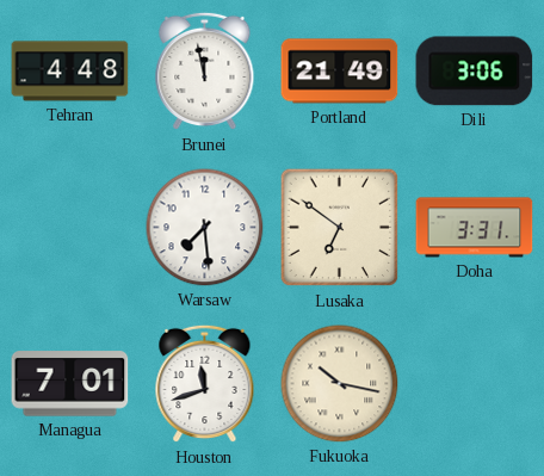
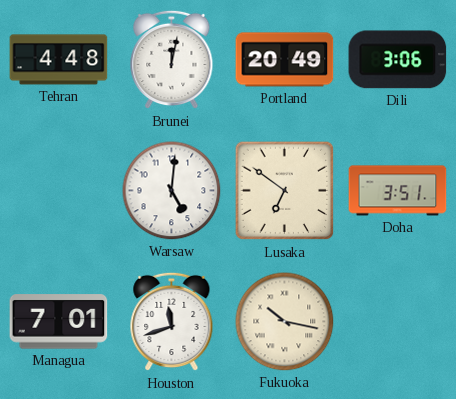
Brunei: 11:58 -> 12:02 (172, 60)
Portland: 21:49 -> 20:49 (285, 60)
Warsaw: 7:29 -> 5:01 (172, 191)
Doha: 3:31 -> 3:51 (398, 191)
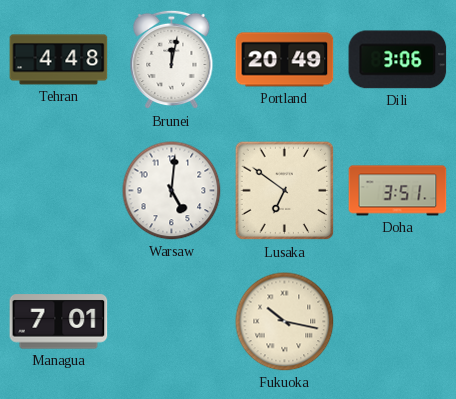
Houston: 11:42 -> none (172, 322)
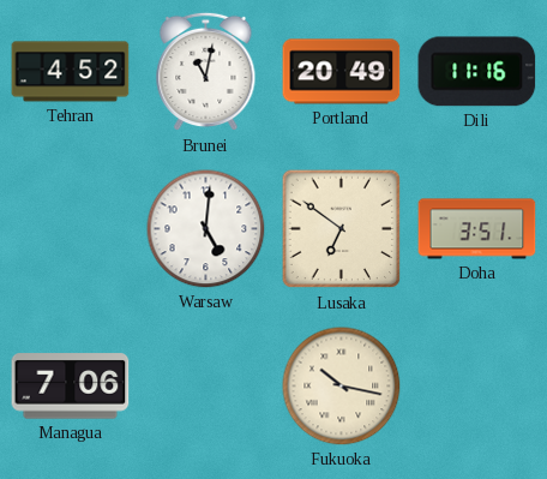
Tehran: 4:48 -> 4:52 (71, 72)
Brunei: 12:02 -> 11:02 (206, 72)
Dili: 3:06 -> 11:16 (477, 72)
Managua: 7:01 -> 7:06 (71, 387)
